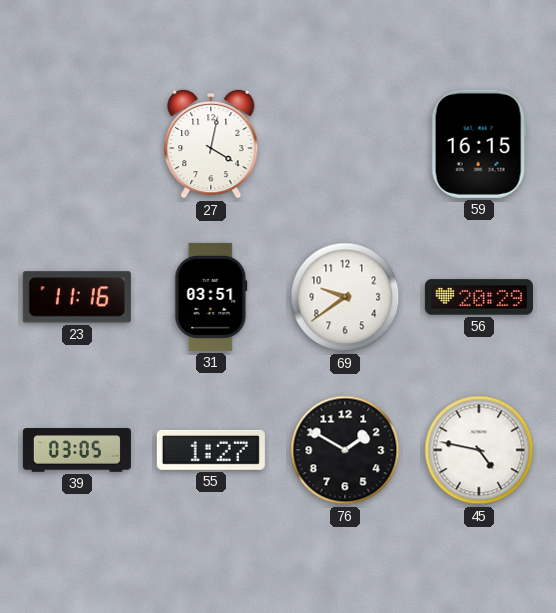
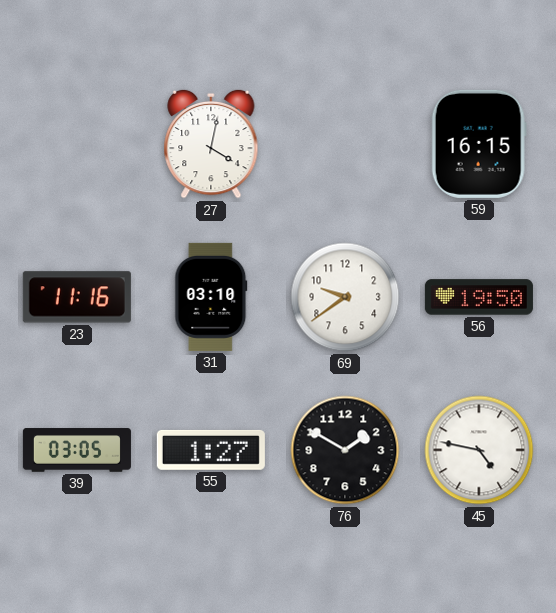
31: 03:51 -> 03:10 (211, 297)
56: 20:29 -> 19:50 (479, 297)
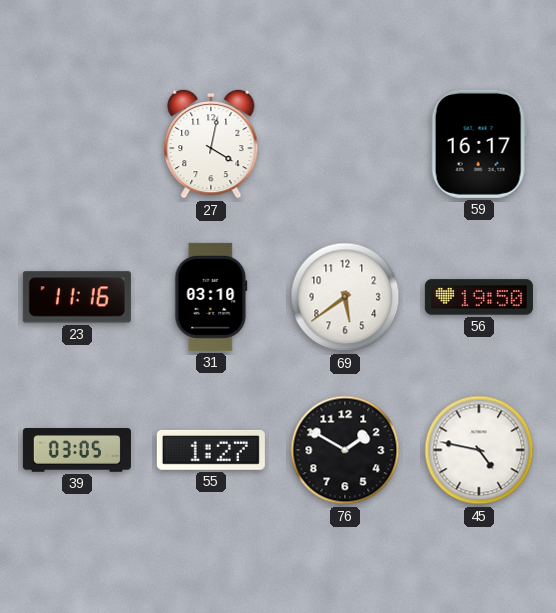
59: 16:15 -> 16:17 (479, 144)
69: 9:39 -> 5:39 (345, 297)
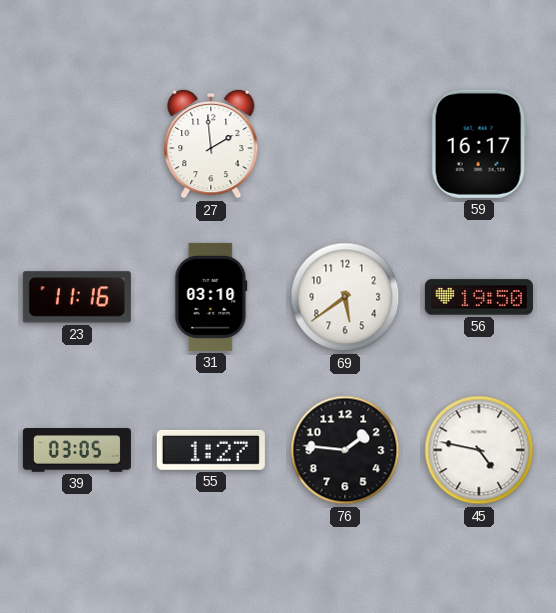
27: 4:02 -> 1:59 (211, 144)
76: 1:50 -> 1:46 (345, 450)
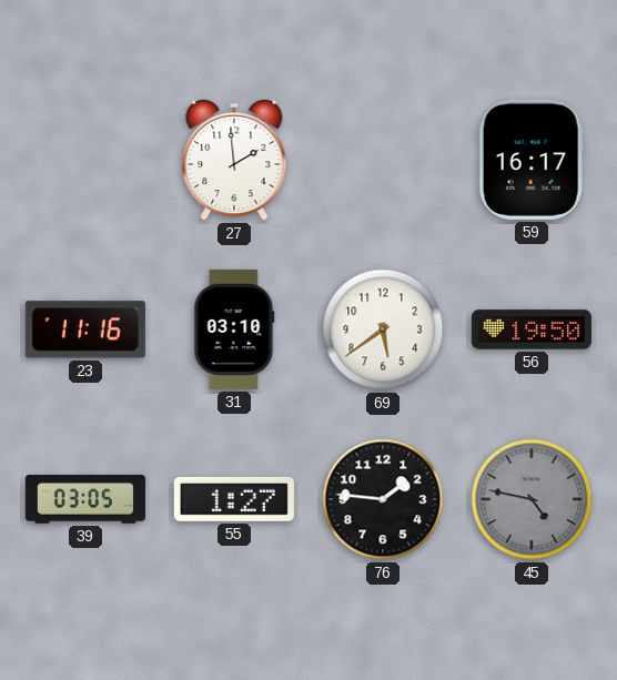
45 dial: white -> grey (532, 499)
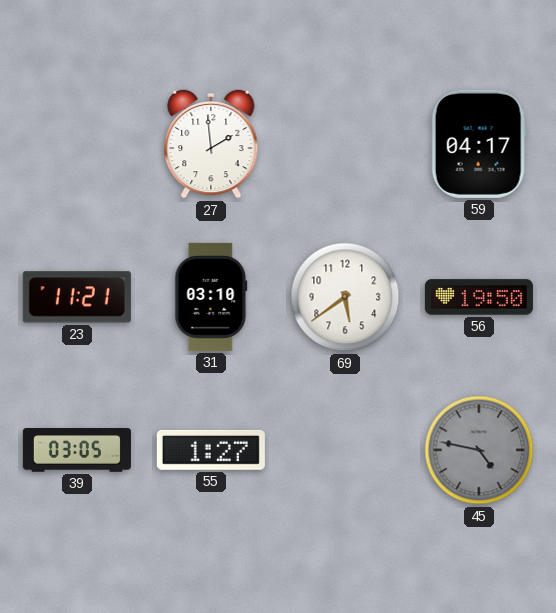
59: 16:17 -> 04:17 (479, 144)
23: 11:16 -> 11:21 (77, 297)
76: 1:46 -> none (383, 499)
